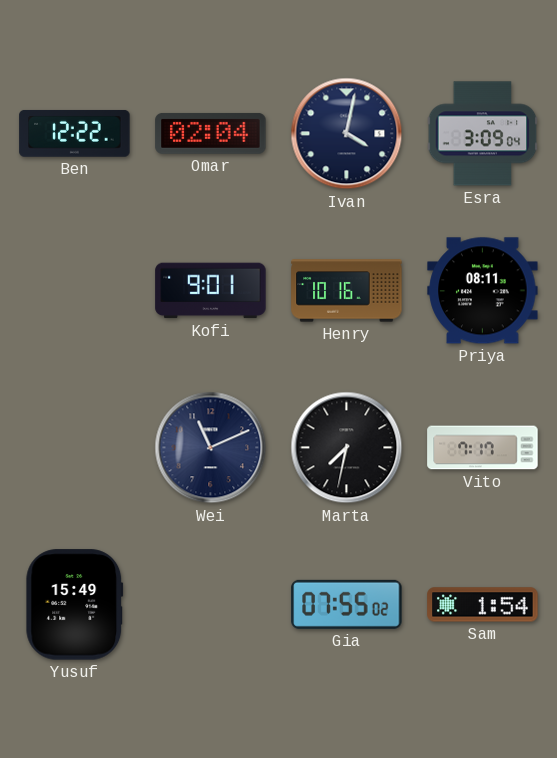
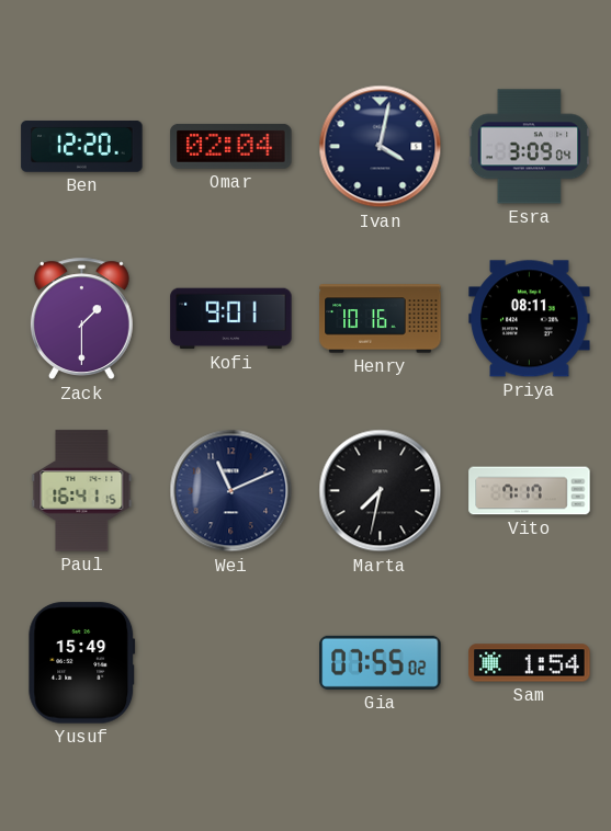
Ben: 12:22 -> 12:20 (82, 147)
Zack: none -> 1:30 (81, 319)
Paul: none -> 16:41 (82, 491)
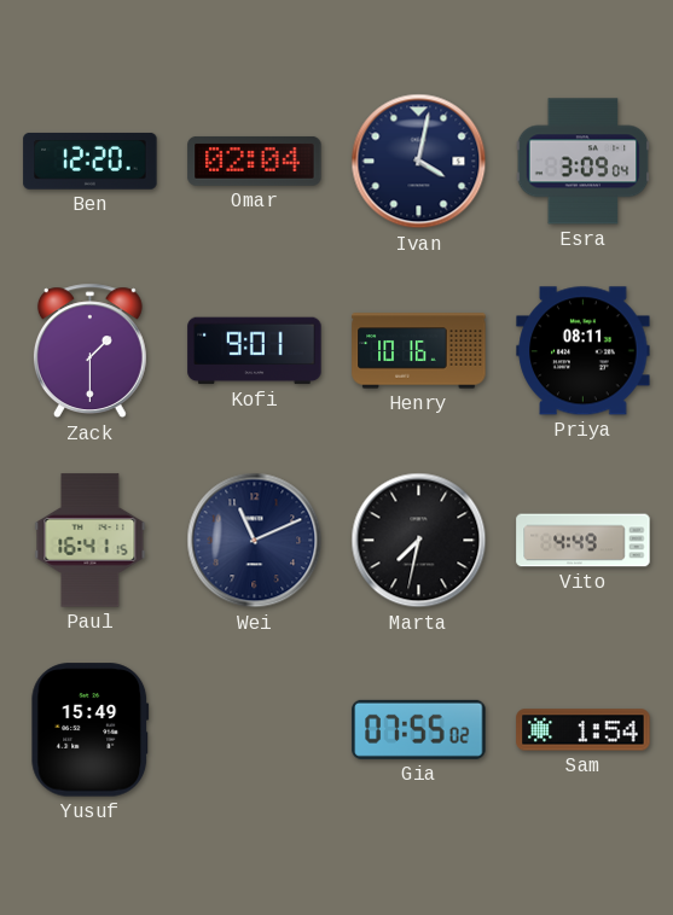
Vito: 7:17 -> 4:49 (584, 541)
